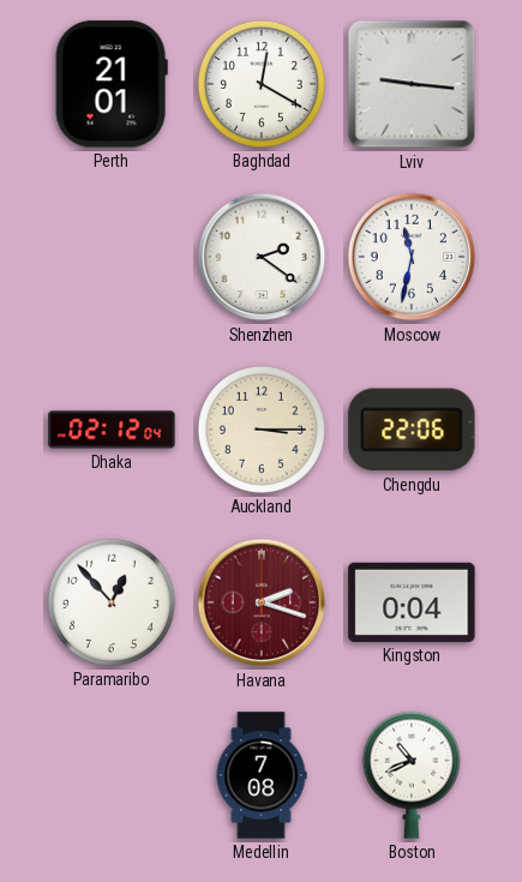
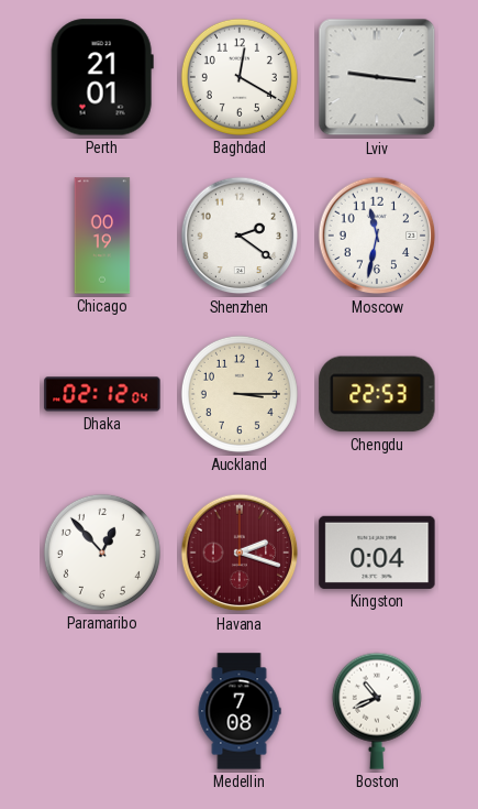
Chicago: none -> 00:19 (102, 236)
Chengdu: 22:06 -> 22:53 (377, 394)
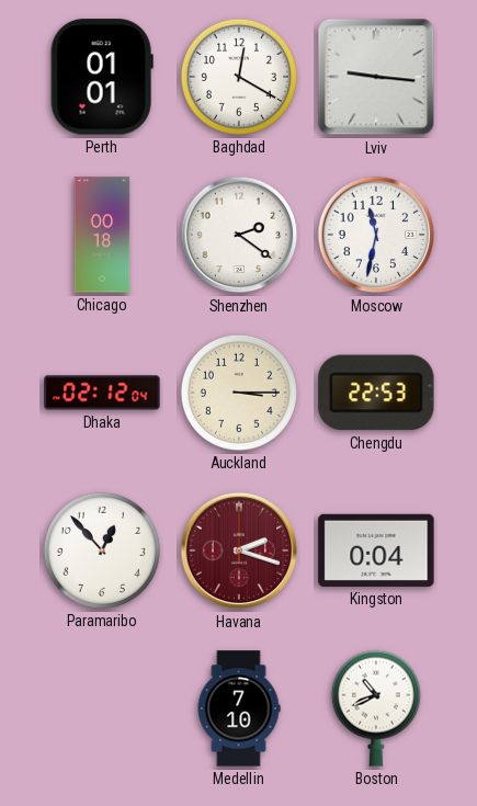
Perth: 21:01 -> 01:01 (102, 77)
Chicago: 00:19 -> 00:18 (102, 235)
Medellin: 7:08 -> 7:10 (239, 708)
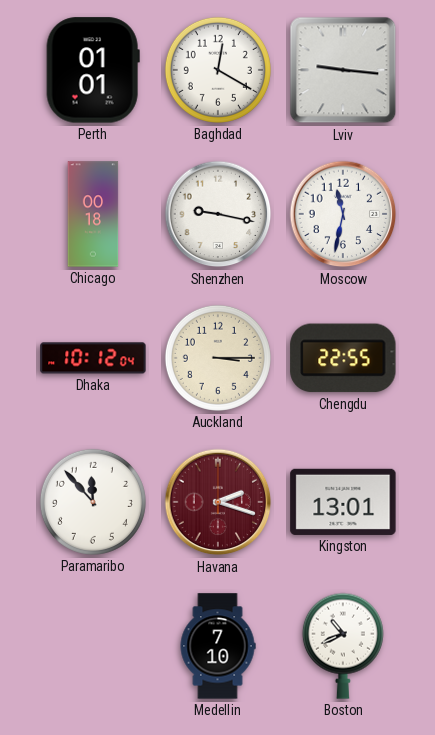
Shenzhen: 2:21 -> 9:17 (218, 214)
Dhaka: 02:12 -> 10:12 (93, 358)
Chengdu: 22:53 -> 22:55 (343, 358)
Paramaribo: 12:53 -> 11:53 (93, 502)
Kingston: 0:04 -> 13:01 (343, 502)
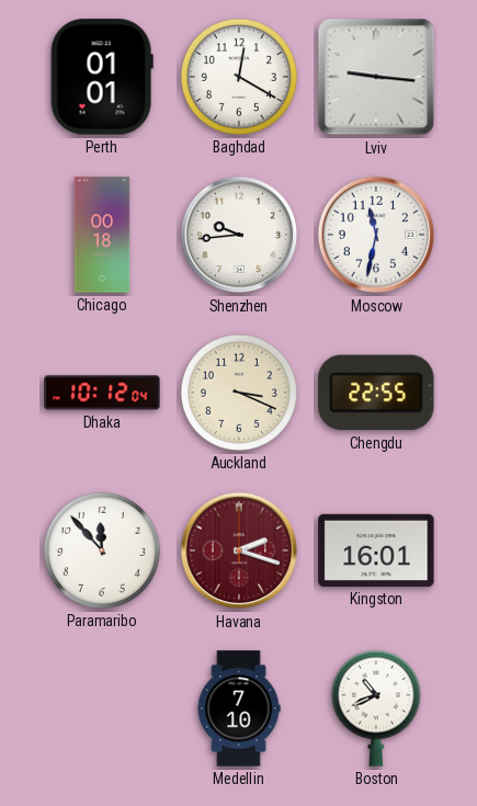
Shenzhen: 9:17 -> 9:44 (239, 235)
Auckland: 3:15 -> 3:19 (239, 393)
Kingston: 13:01 -> 16:01 (376, 550)
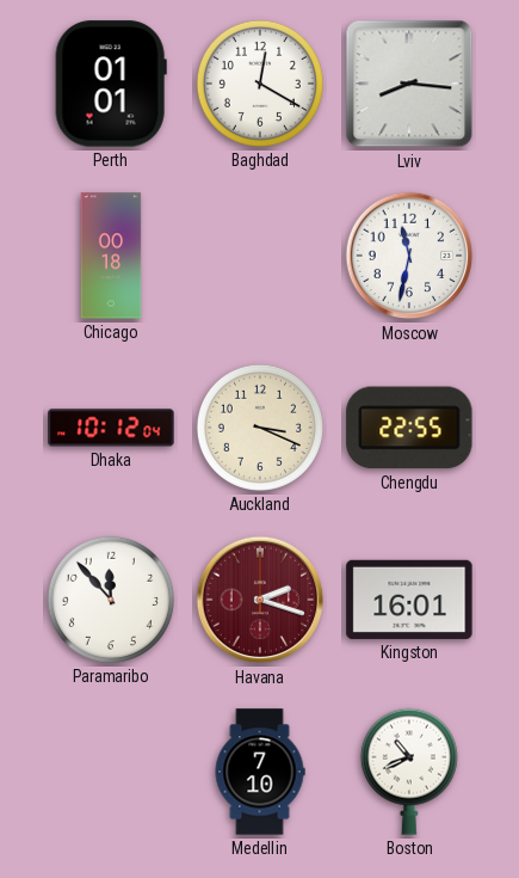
Lviv: 9:16 -> 8:16 (409, 84)
Shenzhen: 9:44 -> none (239, 235)
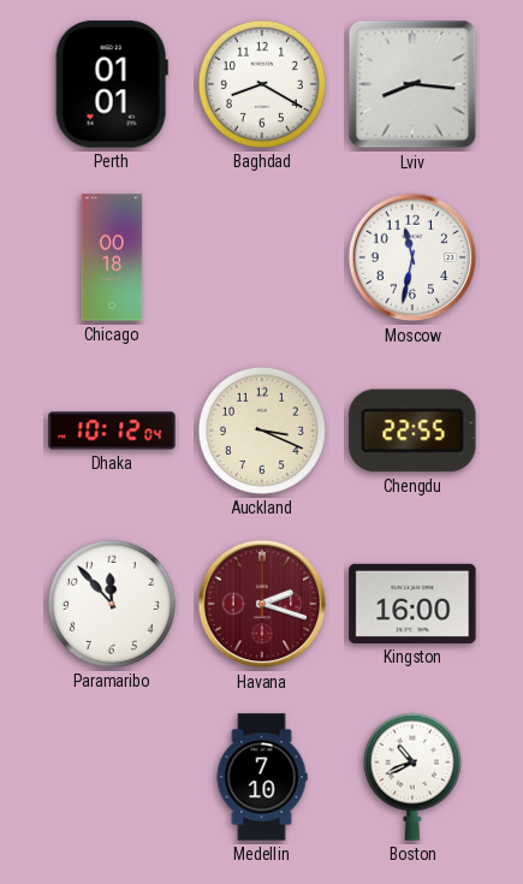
Baghdad: 12:20 -> 8:20 (262, 84)
Kingston: 16:01 -> 16:00 (412, 604)
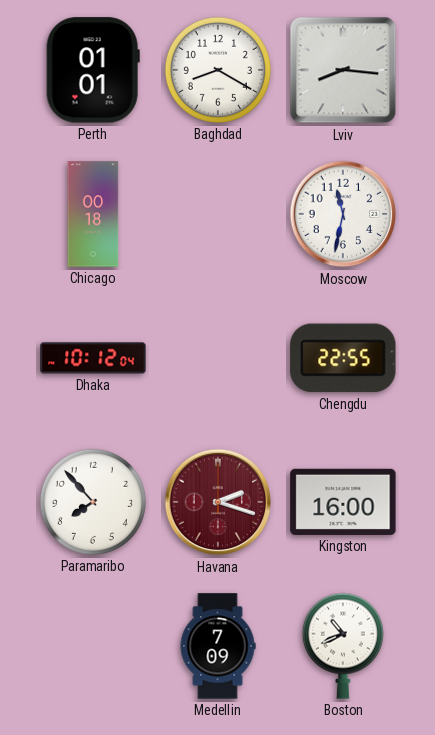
Auckland: 3:19 -> none (262, 431)
Paramaribo: 11:53 -> 7:53 (93, 502)
Medellin: 7:10 -> 7:09 (218, 646)
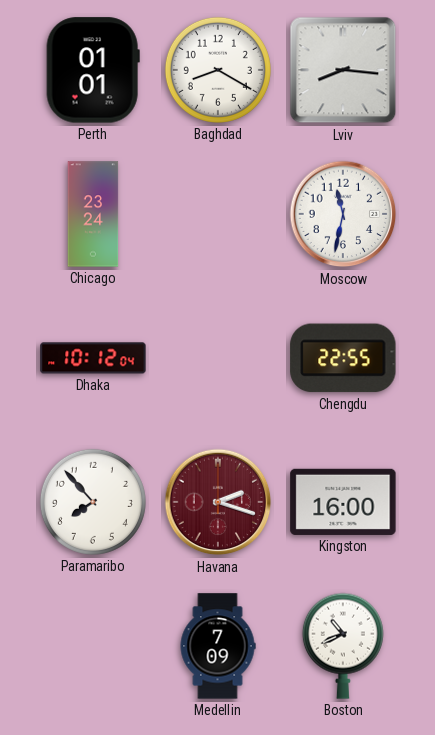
Chicago: 00:18 -> 23:24 (93, 214)
